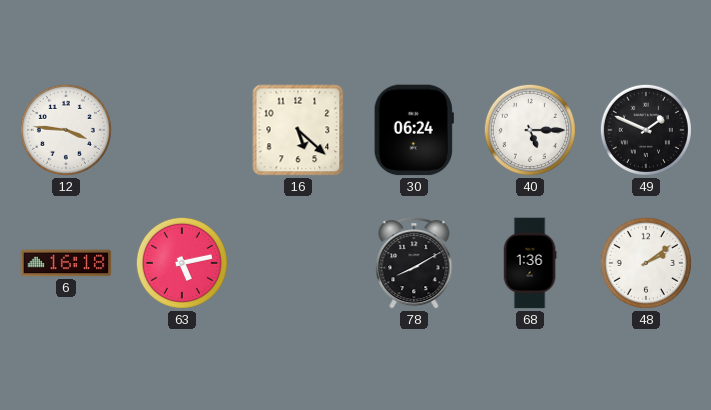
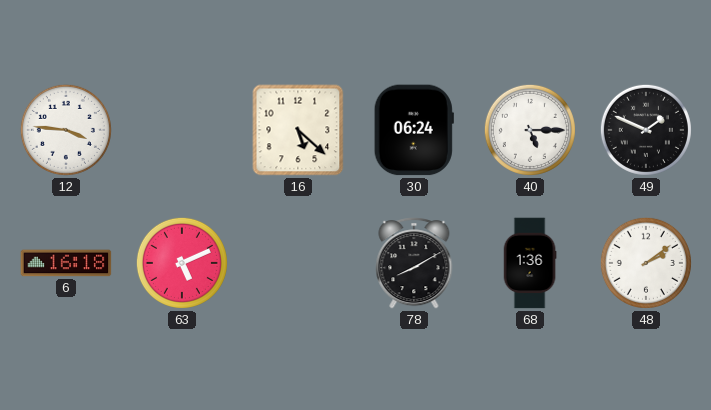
63: 5:13 -> 5:11 (182, 263)
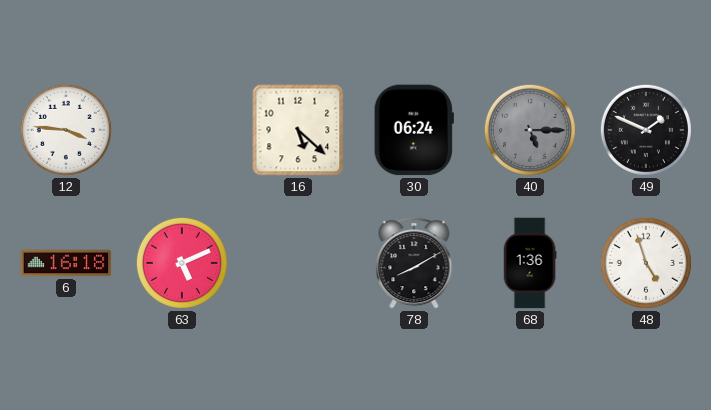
40 dial: white -> grey (530, 130)
48: 2:09 -> 4:57 (646, 263)
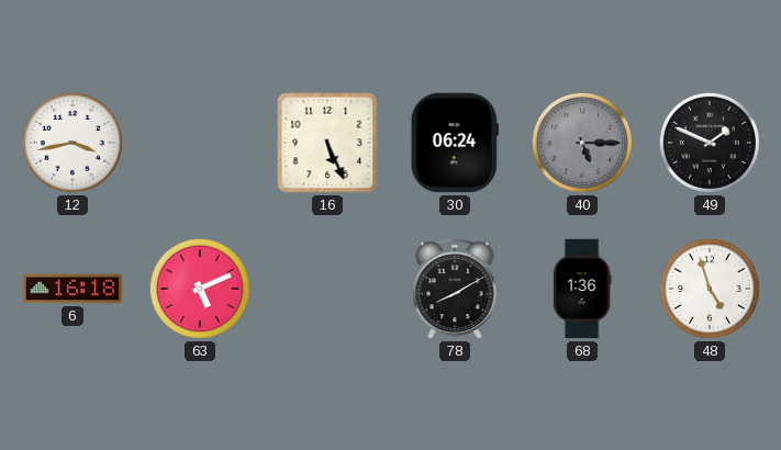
12: 3:46 -> 3:43 (72, 143)
16: 5:22 -> 5:26 (327, 143)
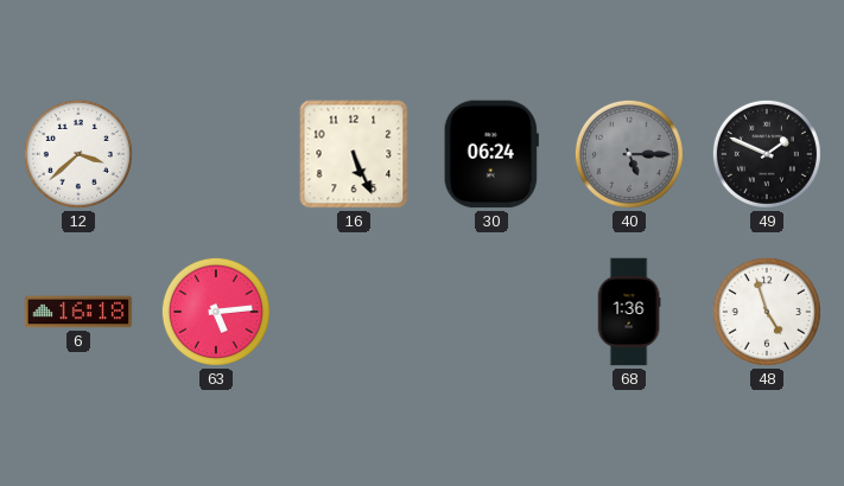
12: 3:43 -> 3:38 (78, 154)
63: 5:11 -> 5:14 (216, 312)
78: 8:10 -> none (455, 289)
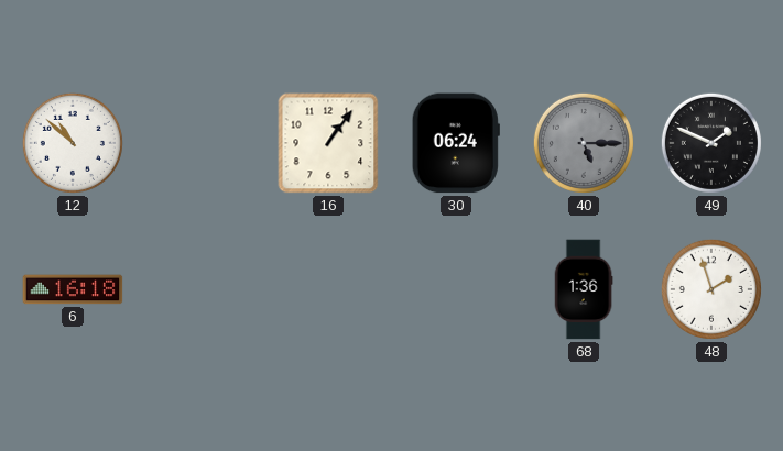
12: 3:38 -> 10:52 (73, 143)
16: 5:26 -> 1:06 (328, 143)
63: 5:14 -> none (216, 312)
48: 4:57 -> 1:57 (711, 289)
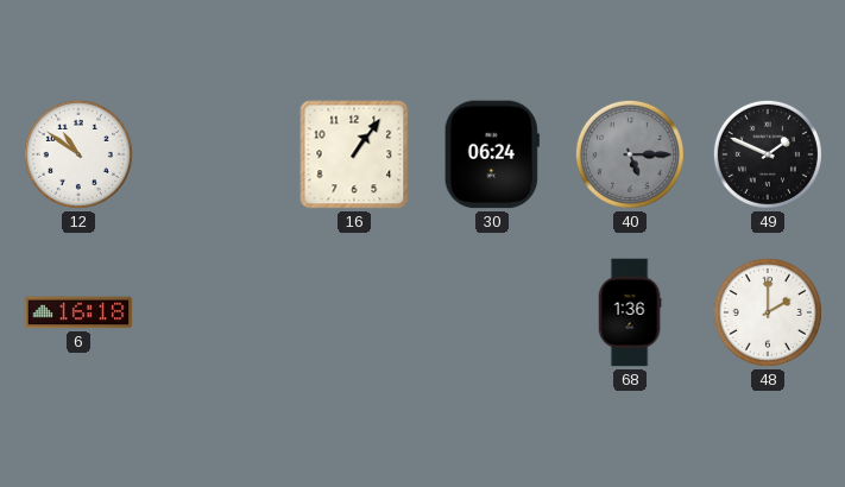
12: 10:52 -> 10:51 (78, 154)
48: 1:57 -> 2:00 (768, 312)
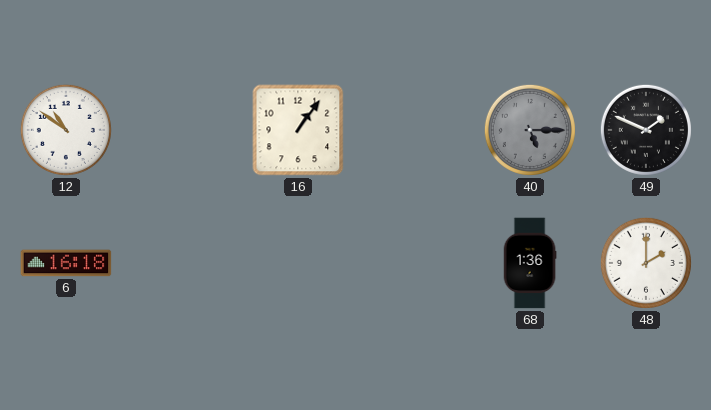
30: 06:24 -> none (492, 154)
